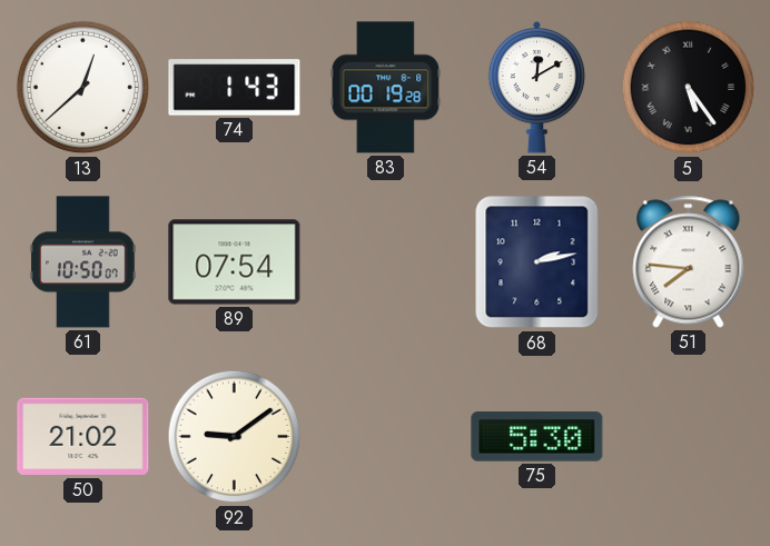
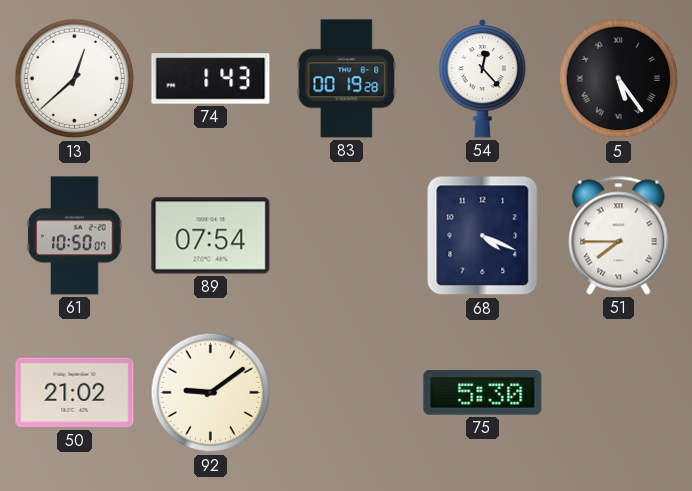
54: 12:10 -> 12:23 (483, 78)
68: 2:13 -> 4:19 (483, 236)
51: 7:46 -> 7:45 (619, 236)
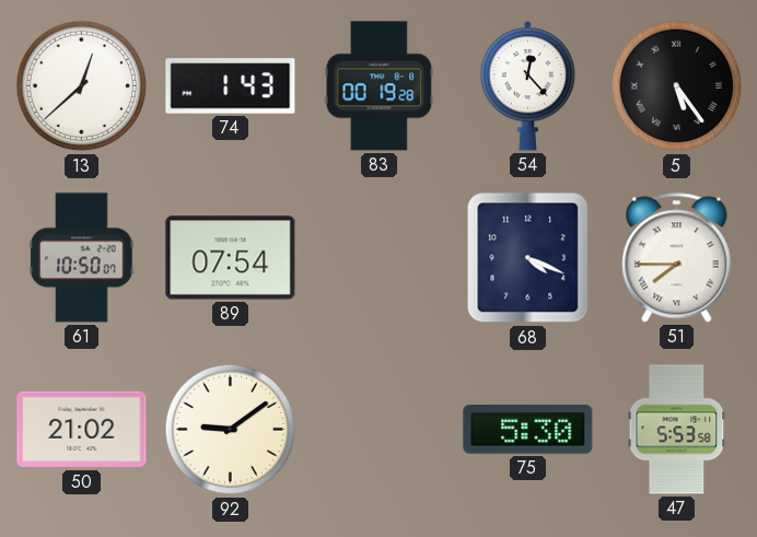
47: none -> 5:53 (677, 430)
